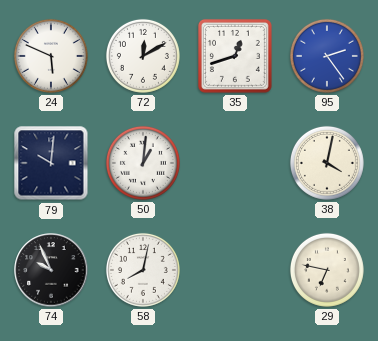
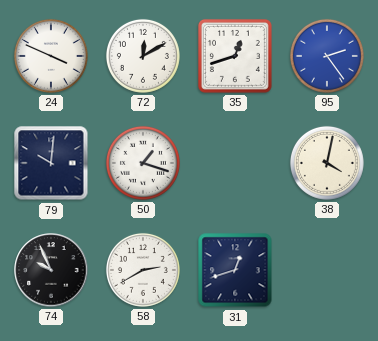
24: 5:49 -> 3:49 (51, 56)
50: 1:01 -> 1:18 (143, 163)
58: 8:02 -> 2:40 (143, 270)
31: none -> 12:42 (235, 270)
29: 6:47 -> none (327, 270)
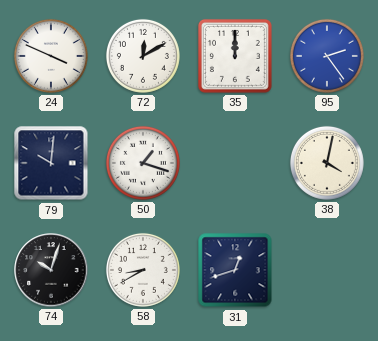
35: 12:42 -> 12:00 (235, 56)
74: 9:56 -> 10:03 (51, 270)
58: 2:40 -> 8:40 (143, 270)
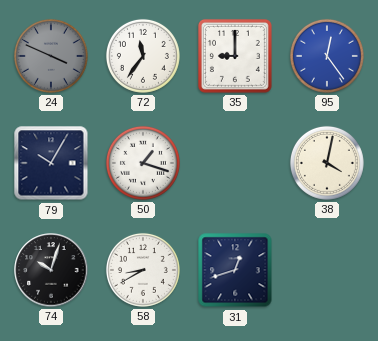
24 dial: white -> grey (51, 56)
72: 12:10 -> 11:36 (143, 56)
35: 12:00 -> 9:00 (235, 56)
95: 2:24 -> 12:24 (327, 56)
79: 10:01 -> 10:05 (51, 163)
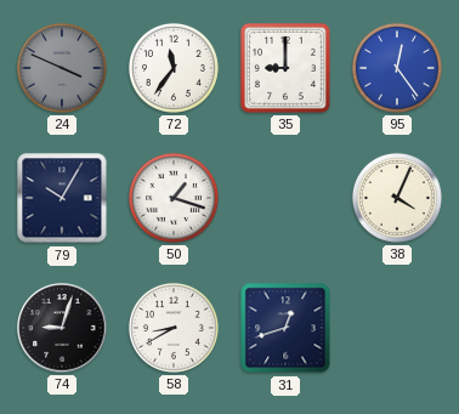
38: 4:02 -> 4:04 (397, 198)
74: 10:03 -> 9:03 (62, 328)
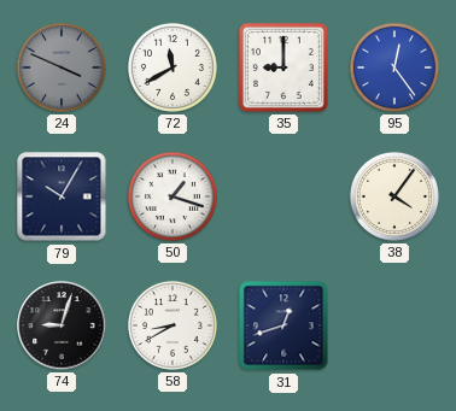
72: 11:36 -> 11:40 (173, 67)
38: 4:04 -> 4:06 (394, 196)
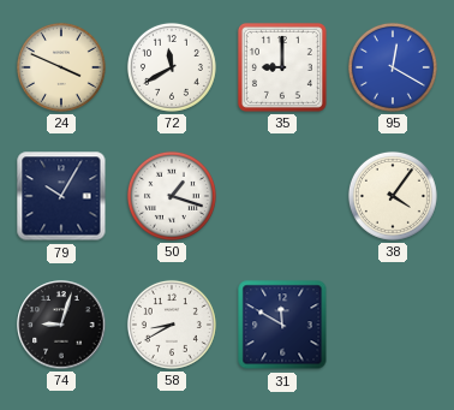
24 dial: grey -> cream (61, 67)
95: 12:24 -> 12:20 (393, 67)
31: 12:42 -> 11:50 (282, 325)
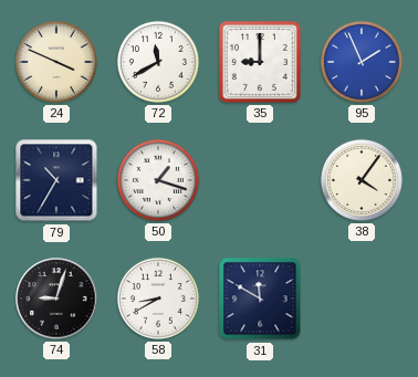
95: 12:20 -> 1:56 (362, 62)
79: 10:05 -> 10:35 (56, 180)
